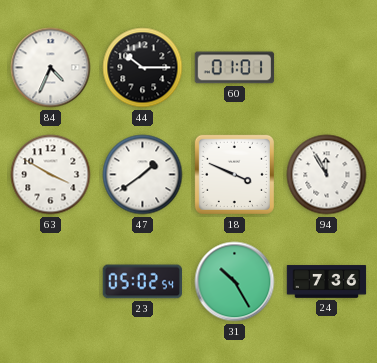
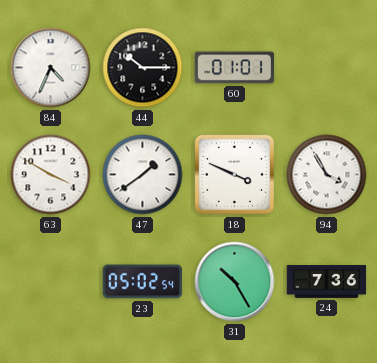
94: 11:55 -> 3:55 (327, 175)
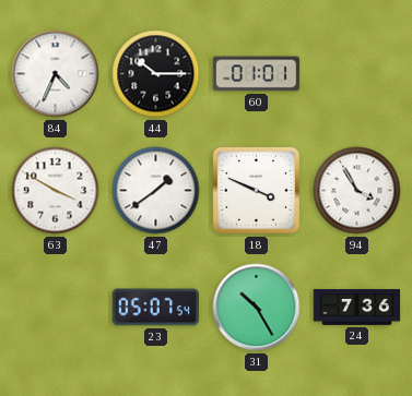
23: 05:02 -> 05:07 (156, 308)
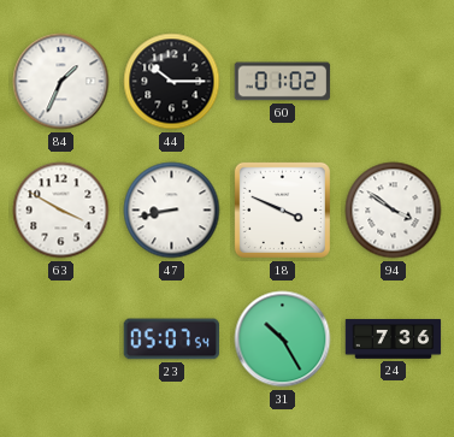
84: 4:34 -> 1:34 (61, 82)
60: 01:01 -> 01:02 (283, 82)
47: 1:39 -> 8:43 (172, 211)
94: 3:55 -> 3:51 (394, 211)
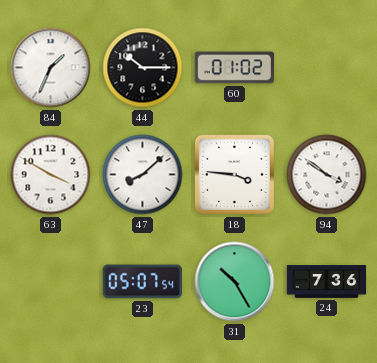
47: 8:43 -> 8:08 (143, 175)
18: 3:49 -> 3:46 (234, 174)
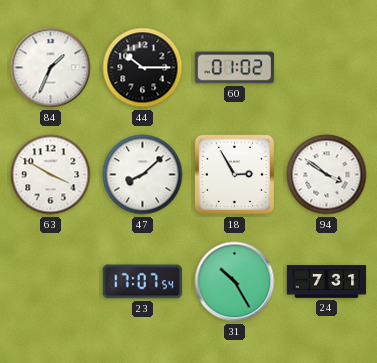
18: 3:46 -> 2:55 (234, 174)
23: 05:07 -> 17:07 (143, 282)
24: 7:36 -> 7:31 (327, 282)
